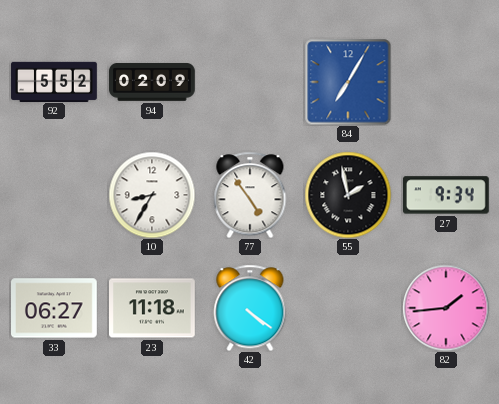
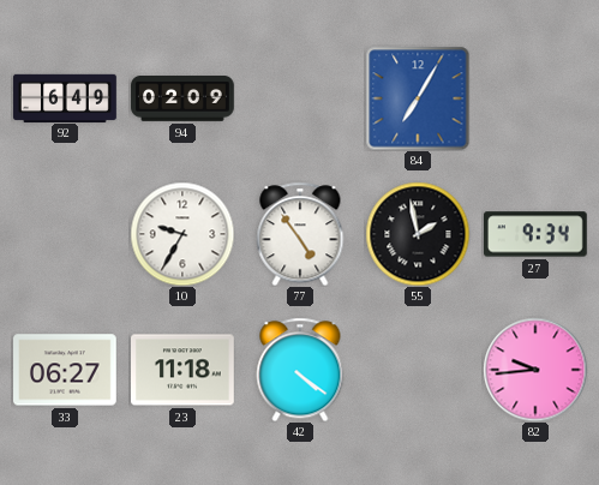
92: 5:52 -> 6:49 (65, 97)
10: 8:35 -> 9:35 (182, 234)
82: 1:44 -> 9:44 (535, 370)
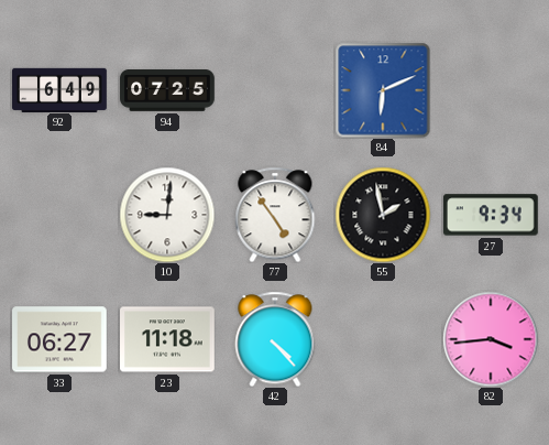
94: 02:09 -> 07:25 (167, 91)
84: 7:05 -> 6:11 (383, 90)
10: 9:35 -> 9:01 (167, 215)
42: 4:21 -> 4:23 (275, 339)
82: 9:44 -> 3:44 (491, 339)
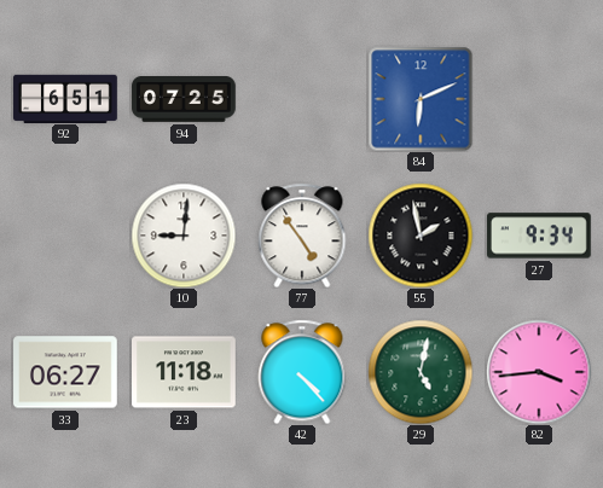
92: 6:49 -> 6:51 (65, 98)
29: none -> 5:02 (421, 372)
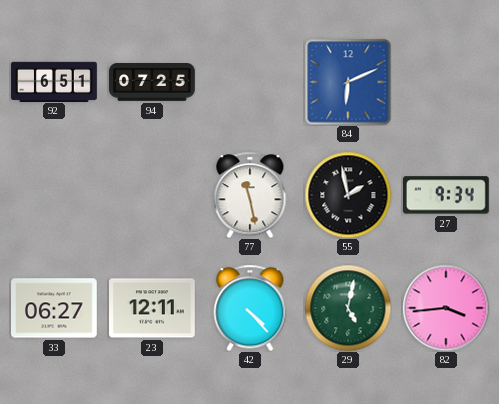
10: 9:01 -> none (184, 236)
77: 4:54 -> 11:28 (250, 195)
23: 11:18 -> 12:11 (153, 308)
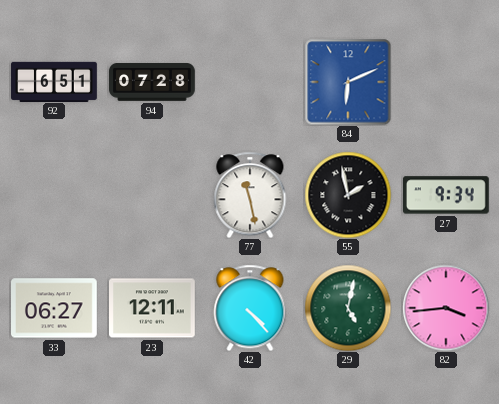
94: 07:25 -> 07:28 (152, 83)
